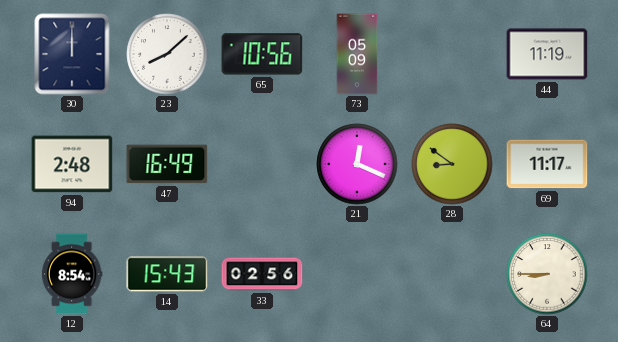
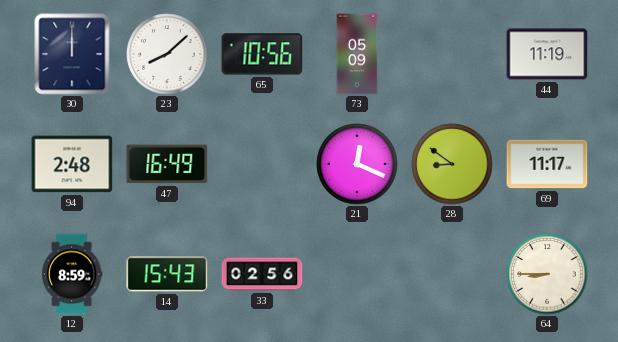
12: 8:54 -> 8:59 (72, 274)
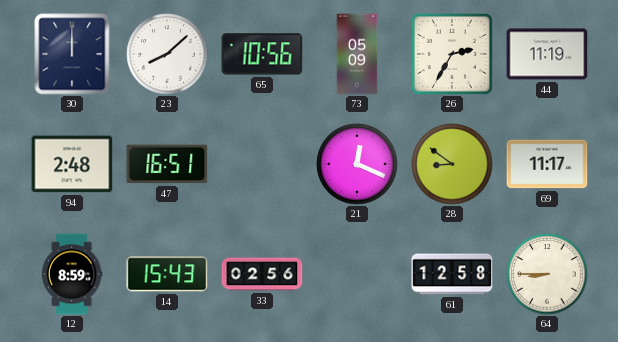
26: none -> 2:35 (452, 54)
47: 16:49 -> 16:51 (167, 164)
61: none -> 12:58 (452, 274)
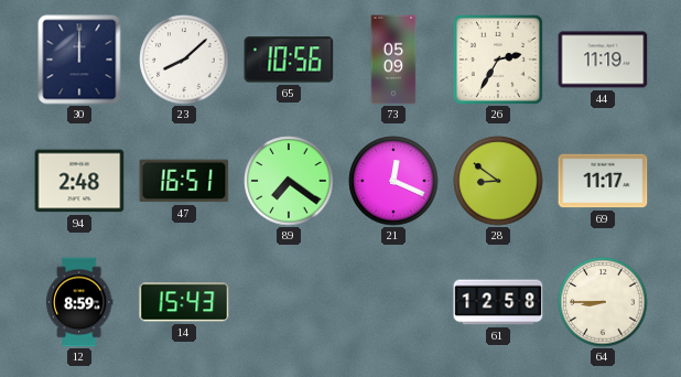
89: none -> 7:21 (289, 181)
33: 02:56 -> none (262, 274)
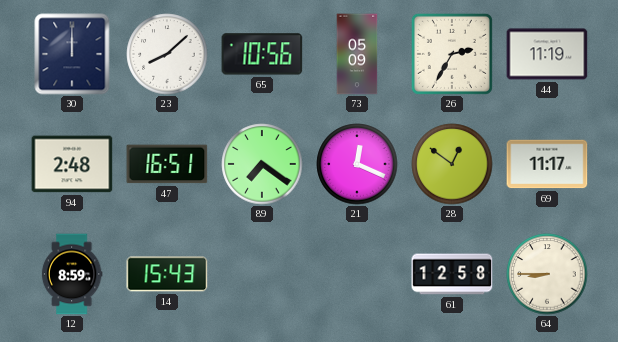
28: 8:51 -> 12:51 (452, 164)
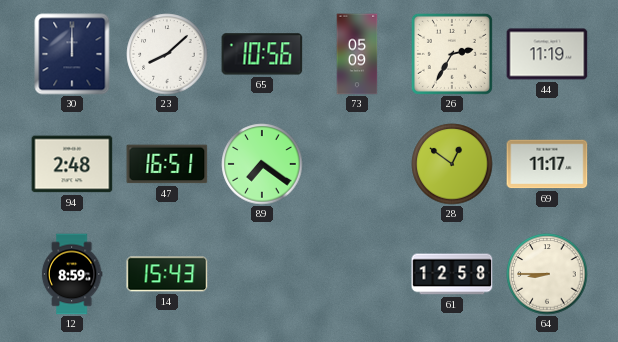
21: 12:19 -> none (357, 164)
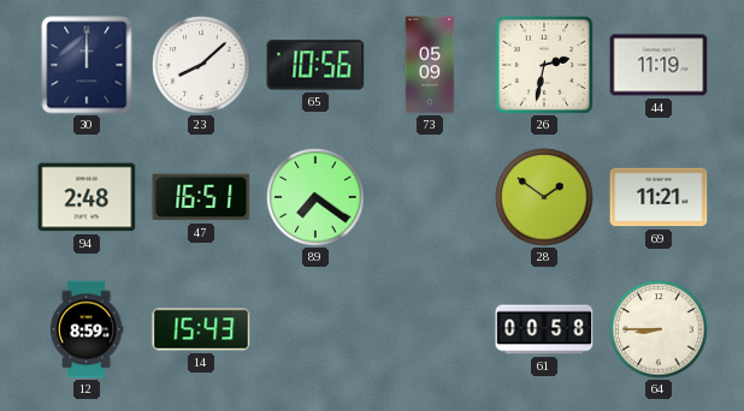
26: 2:35 -> 2:32 (544, 65)
28: 12:51 -> 1:51 (544, 197)
69: 11:17 -> 11:21 (659, 197)
61: 12:58 -> 00:58 (544, 329)
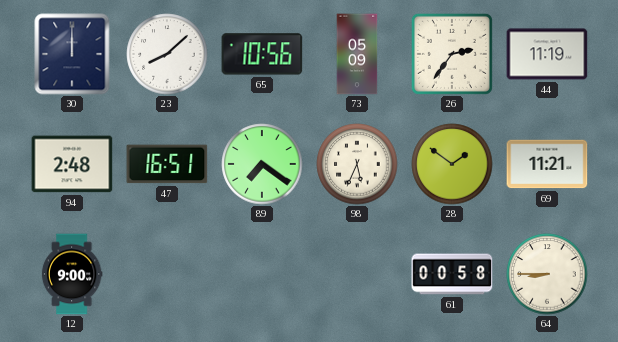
26: 2:32 -> 2:36 (452, 54)
98: none -> 5:34 (357, 164)
12: 8:59 -> 9:00 (72, 274)
14: 15:43 -> none (201, 329)
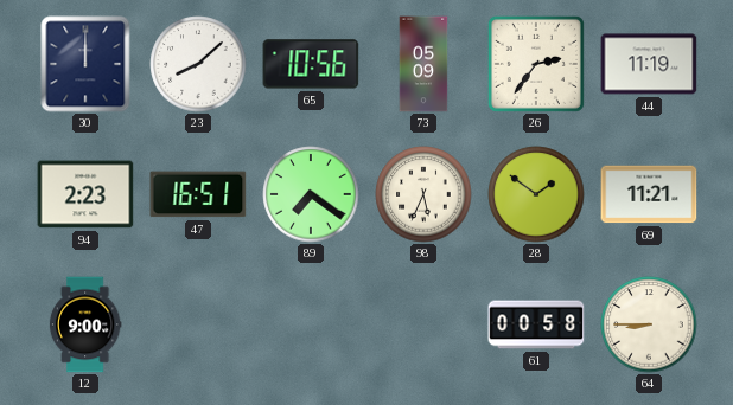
94: 2:48 -> 2:23 (85, 194)
